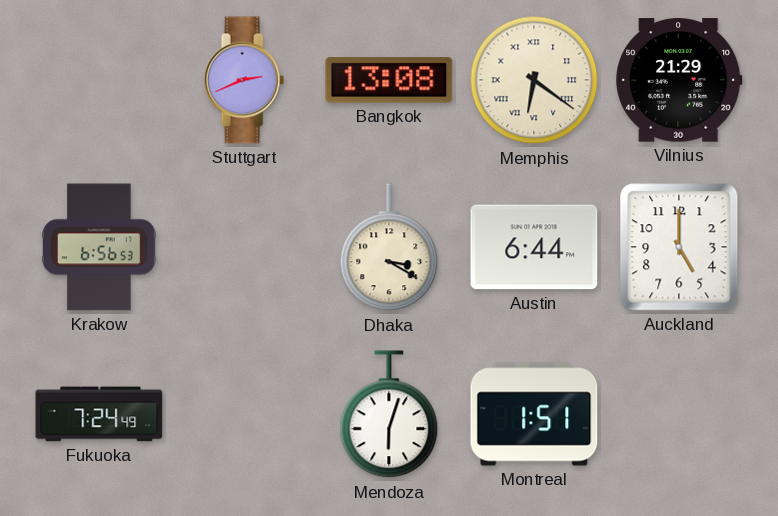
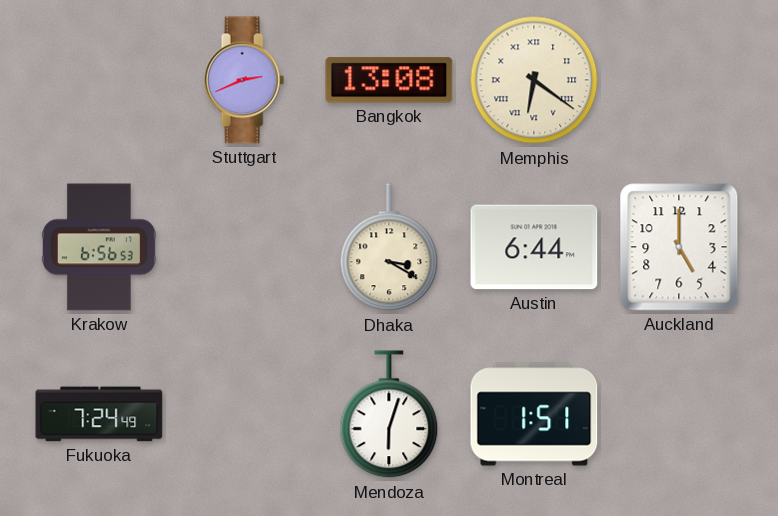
Vilnius: 21:29 -> none (679, 80)
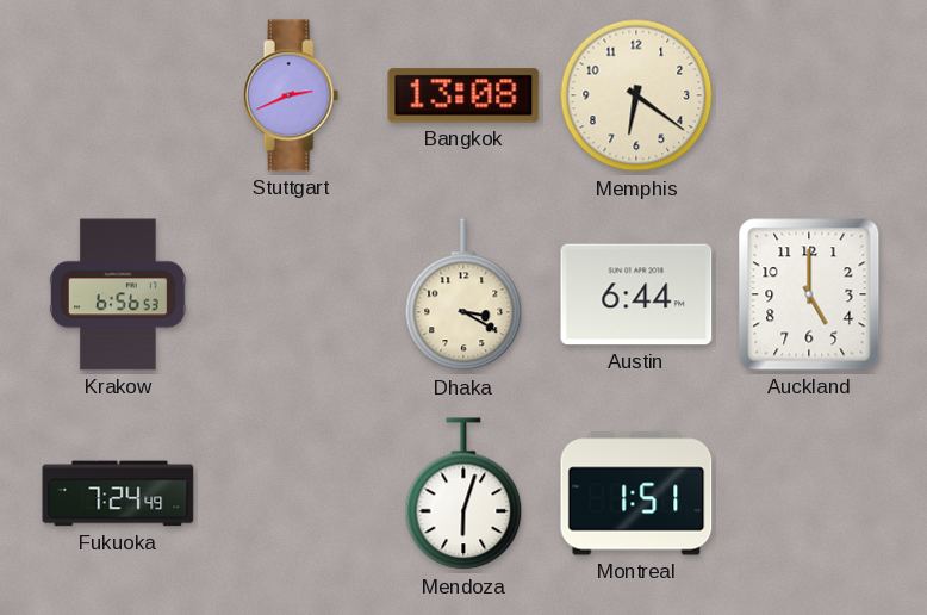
Memphis numerals: Roman -> Arabic (636, 95)
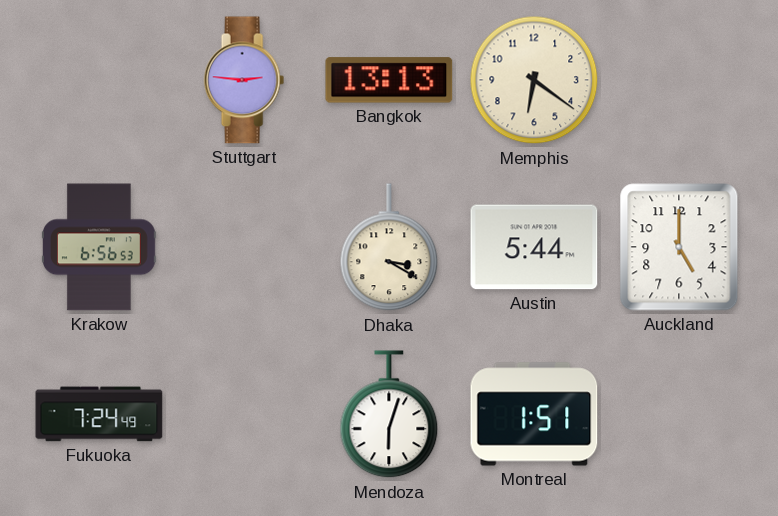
Stuttgart: 2:41 -> 2:46 (244, 80)
Bangkok: 13:08 -> 13:13 (389, 80)
Austin: 6:44 -> 5:44 (534, 247)
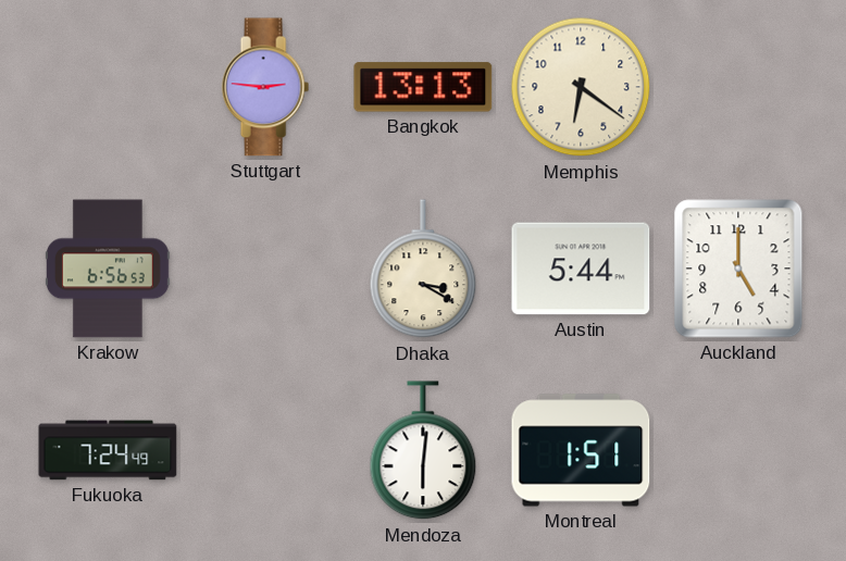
Mendoza: 6:03 -> 6:01 (423, 451)
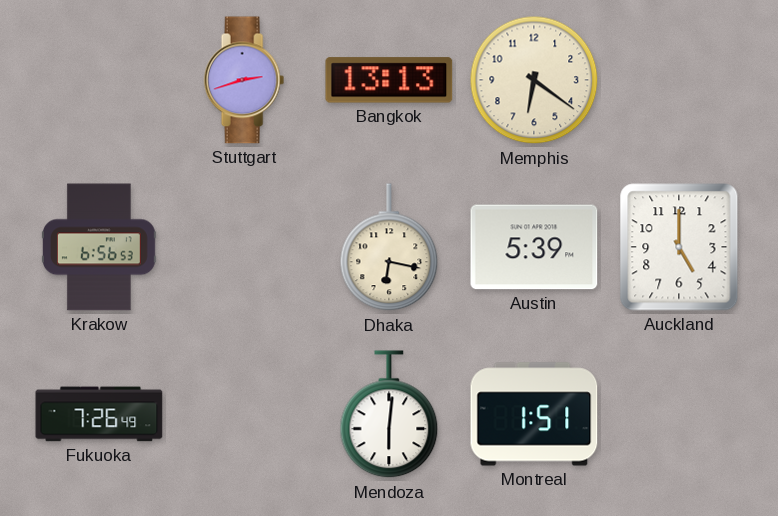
Stuttgart: 2:46 -> 2:42 (244, 80)
Dhaka: 3:20 -> 6:17 (389, 248)
Austin: 5:44 -> 5:39 (534, 247)
Fukuoka: 7:24 -> 7:26 (99, 414)
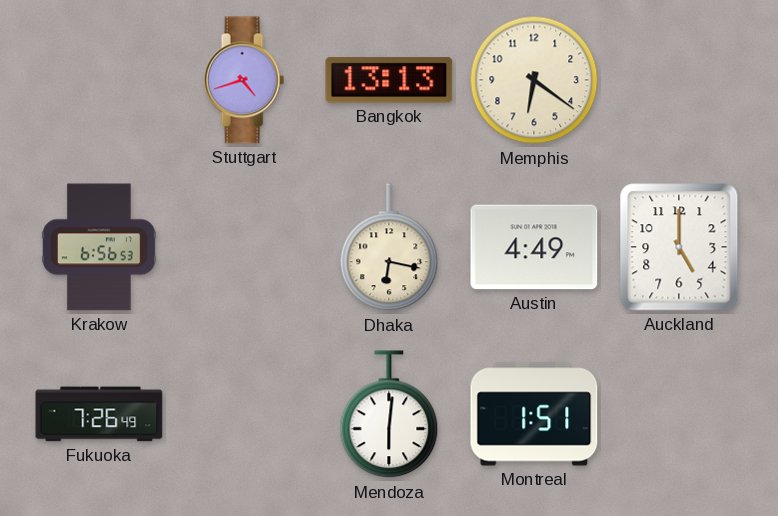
Stuttgart: 2:42 -> 4:42 (244, 80)
Austin: 5:39 -> 4:49 (534, 247)
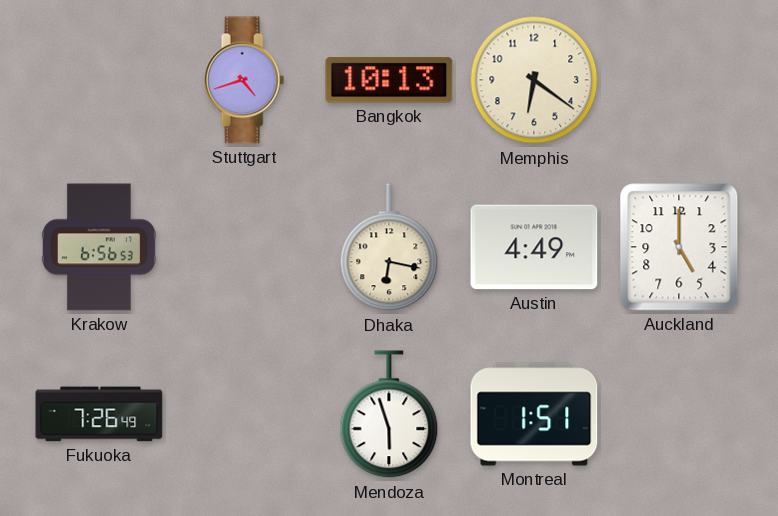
Bangkok: 13:13 -> 10:13 (389, 80)
Mendoza: 6:01 -> 5:57 (389, 415)
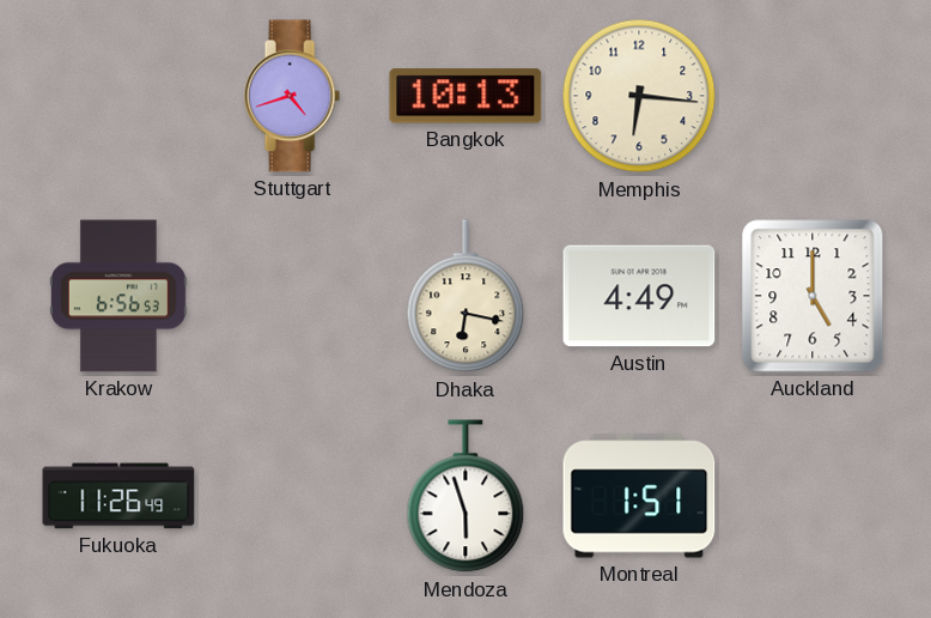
Memphis: 6:21 -> 6:16 (639, 96)
Fukuoka: 7:26 -> 11:26 (118, 496)
